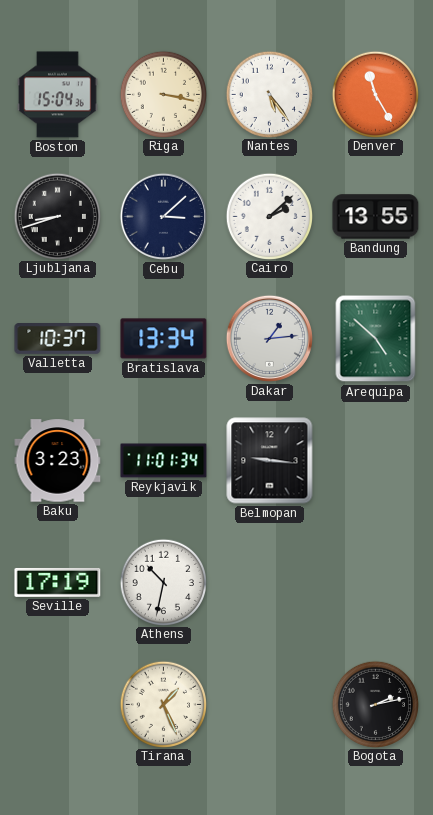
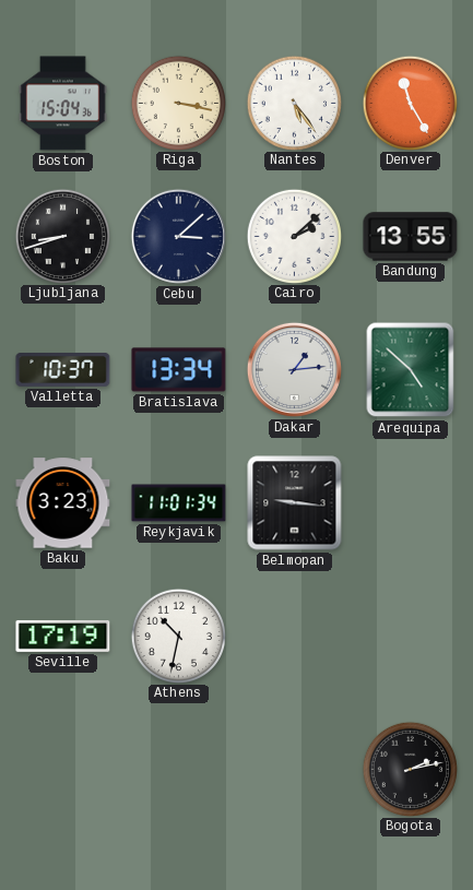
Tirana: 1:26 -> none (163, 704)
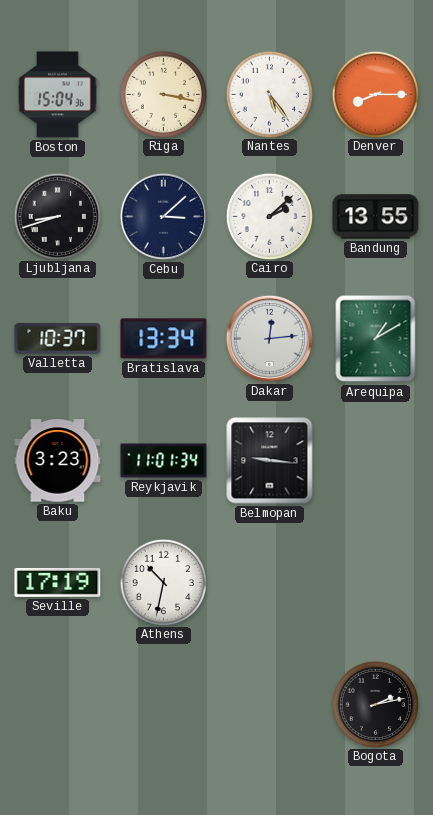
Denver: 11:25 -> 8:15 (375, 94)
Dakar: 1:14 -> 12:14 (269, 338)
Arequipa: 4:52 -> 1:10 (376, 339)
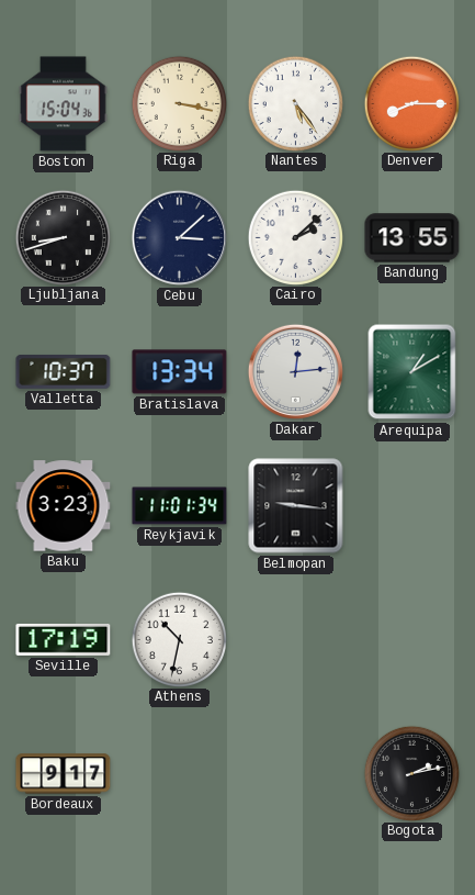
Bordeaux: none -> 9:17 (64, 774)
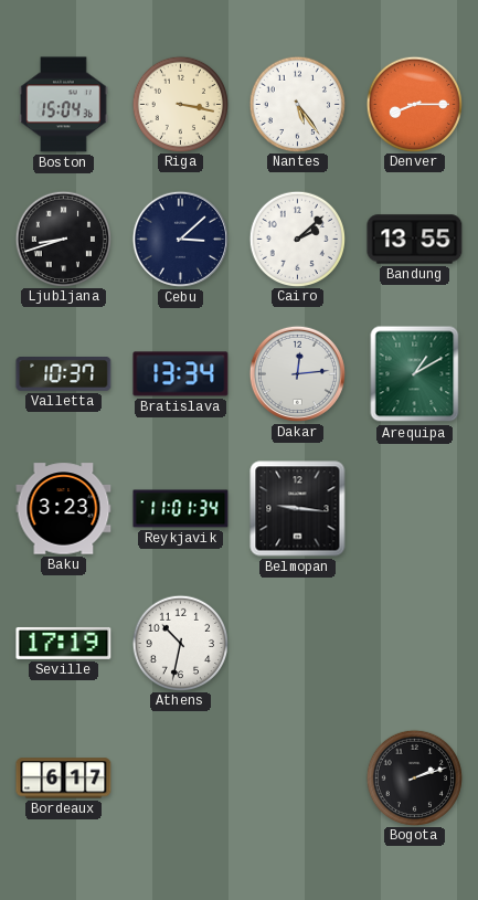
Bordeaux: 9:17 -> 6:17 (64, 779)
Bogota: 2:13 -> 2:12 (414, 777)
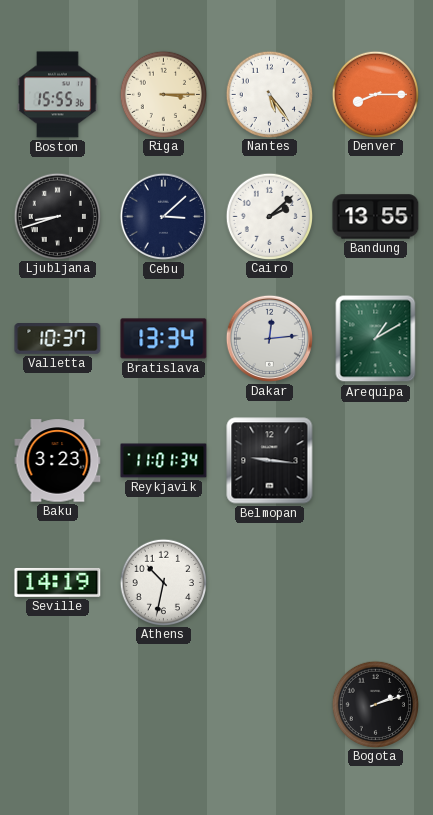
Boston: 15:04 -> 15:55 (58, 95)
Riga: 3:17 -> 3:15 (163, 94)
Seville: 17:19 -> 14:19 (58, 582)
Bordeaux: 6:17 -> none (64, 779)
